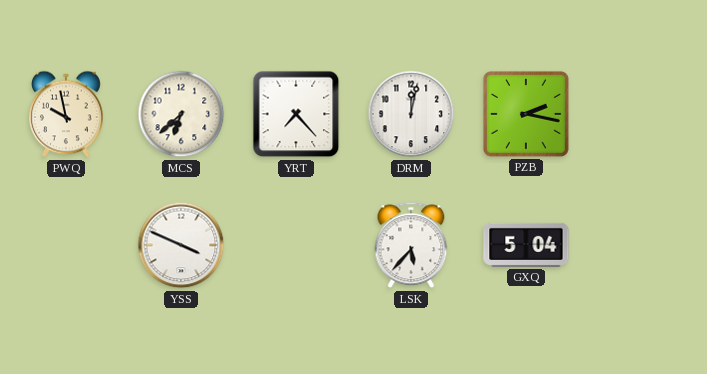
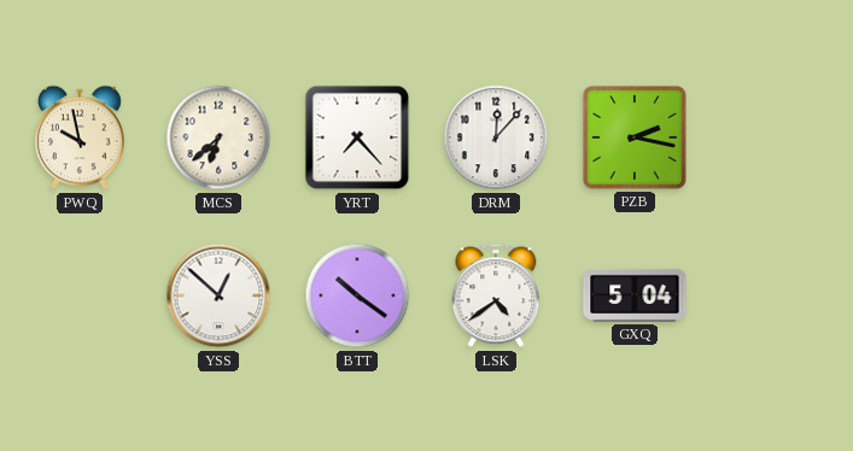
DRM: 12:02 -> 12:07 (496, 137)
YSS: 3:49 -> 12:52 (218, 295)
BTT: none -> 10:21 (357, 295)
LSK: 5:37 -> 4:39 (496, 295)
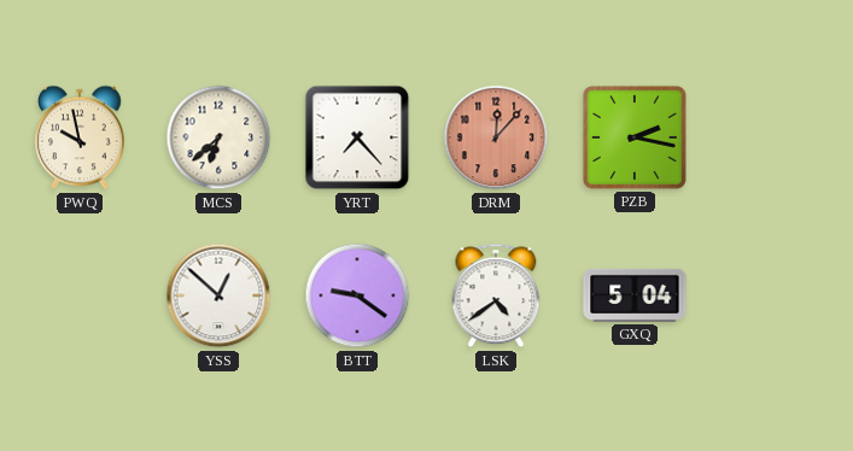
DRM dial: white -> salmon (496, 137)
BTT: 10:21 -> 9:21 (357, 295)
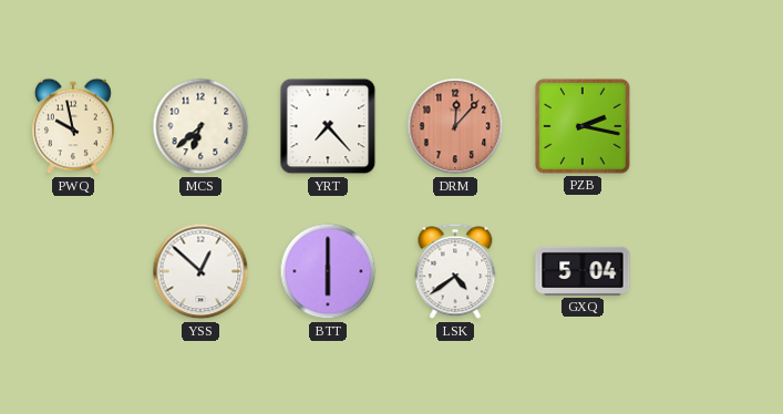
BTT: 9:21 -> 6:00 (328, 271)
